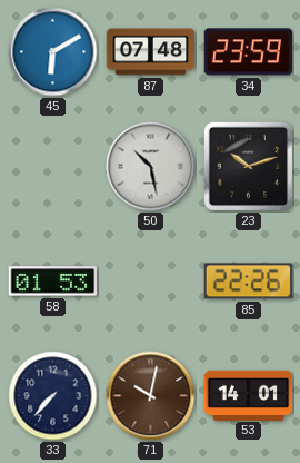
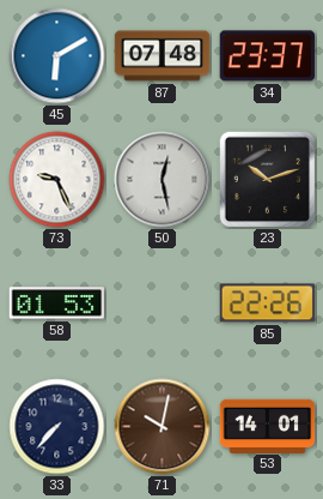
34: 23:59 -> 23:37 (267, 56)
73: none -> 9:26 (57, 180)
50: 10:28 -> 12:28 (163, 180)
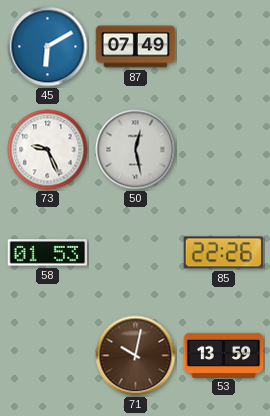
87: 07:48 -> 07:49 (136, 47)
34: 23:37 -> none (267, 56)
23: 10:12 -> none (268, 180)
33: 7:37 -> none (57, 427)
53: 14:01 -> 13:59 (224, 355)
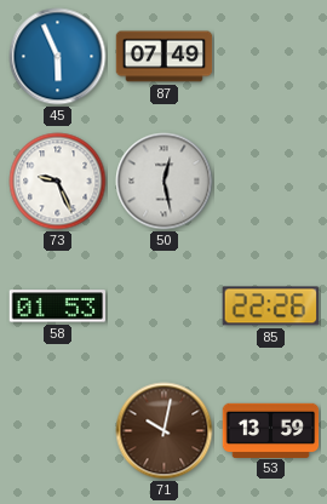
45: 6:10 -> 5:56 (58, 57)
